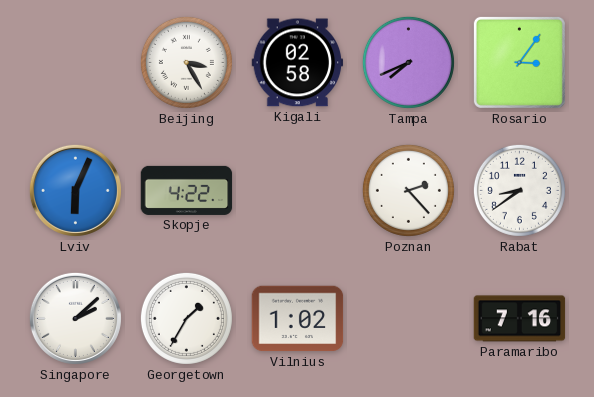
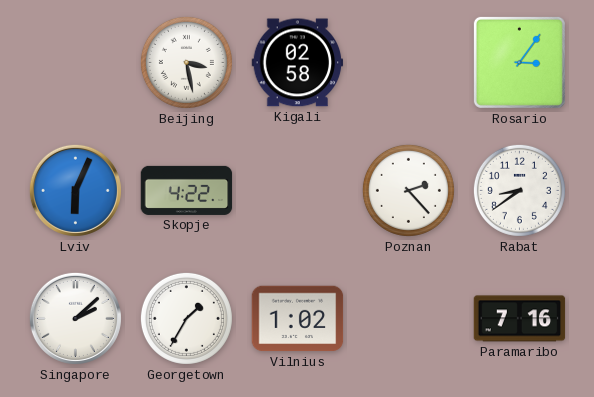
Beijing: 3:25 -> 3:28 (186, 62)
Tampa: 7:41 -> none (408, 62)
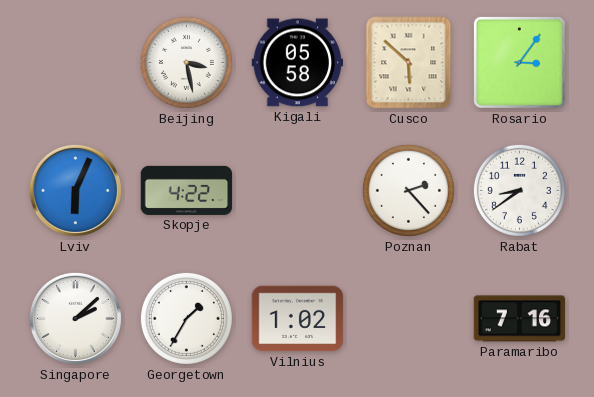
Kigali: 02:58 -> 05:58 (298, 63)
Cusco: none -> 5:52 (409, 63)
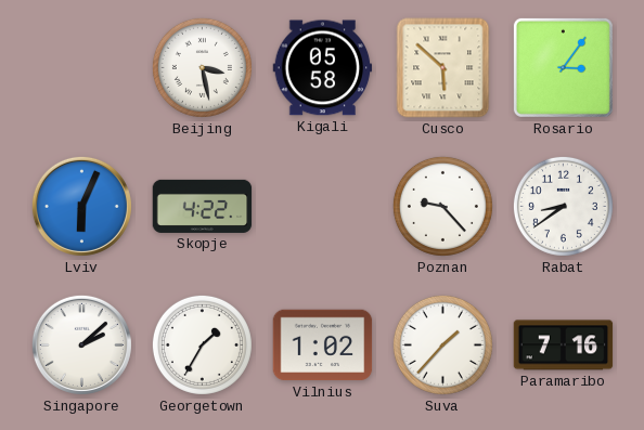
Poznan: 2:23 -> 9:23 (442, 206)
Suva: none -> 1:37 (442, 344)
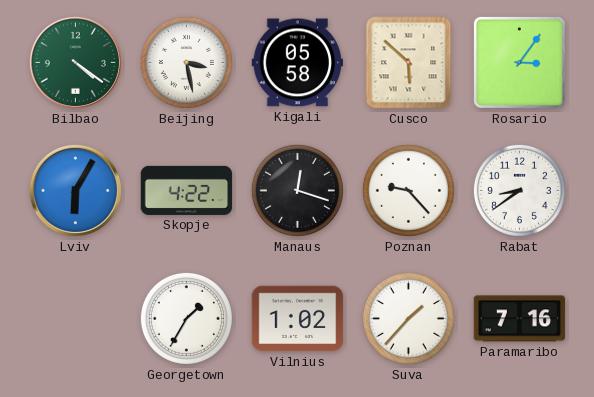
Bilbao: none -> 4:21 (75, 62)
Lviv: 6:04 -> 6:05 (75, 190)
Manaus: none -> 12:18 (297, 190)
Singapore: 2:08 -> none (81, 344)
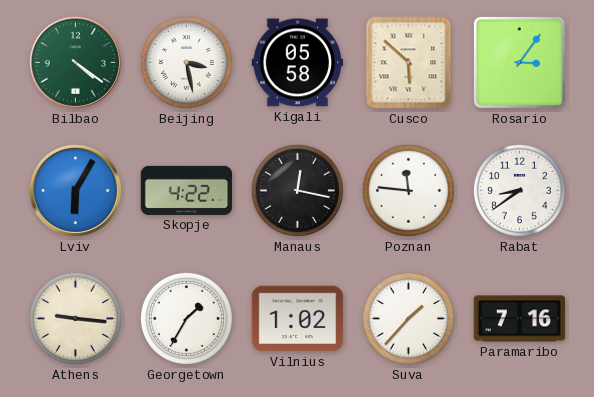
Manaus: 12:18 -> 12:17 (297, 190)
Poznan: 9:23 -> 11:46 (408, 190)
Athens: none -> 9:16 (75, 318)
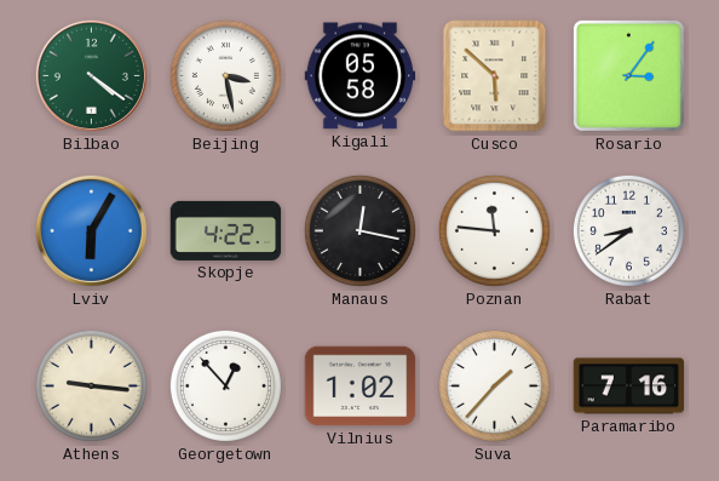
Georgetown: 1:35 -> 12:53 (225, 385)
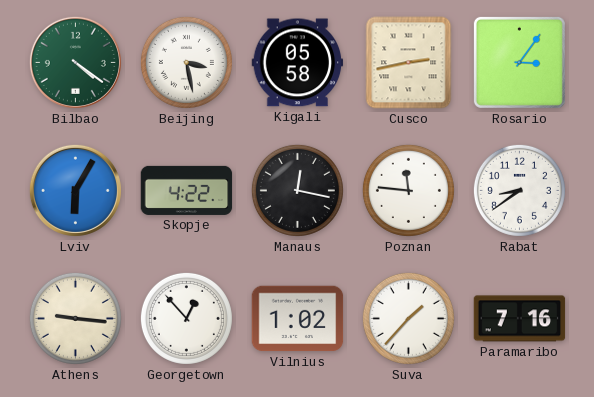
Cusco: 5:52 -> 2:43 (409, 63)
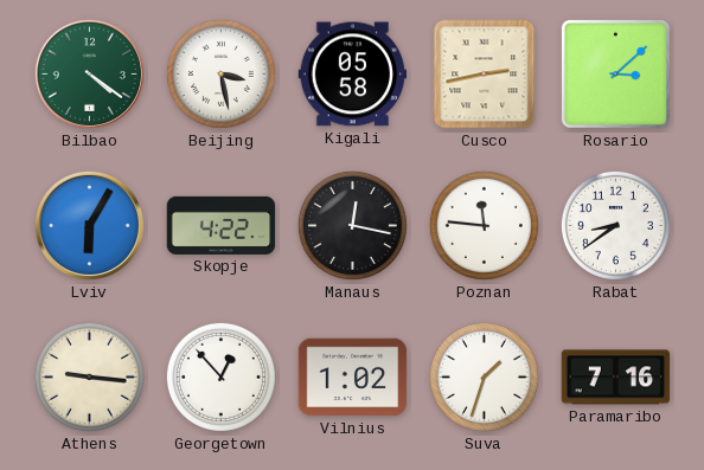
Rosario: 3:06 -> 3:08 (615, 73)
Suva: 1:37 -> 1:33 (484, 376)
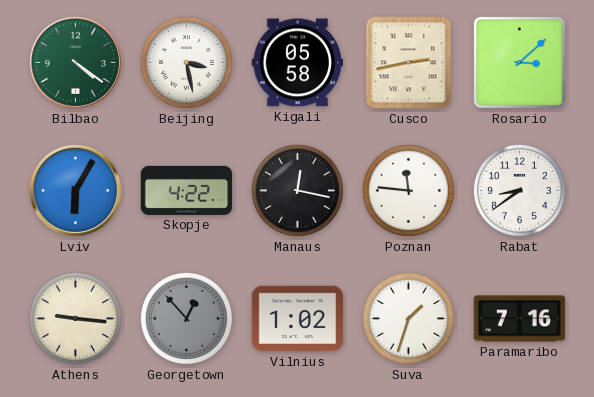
Georgetown dial: white -> grey (186, 318)
